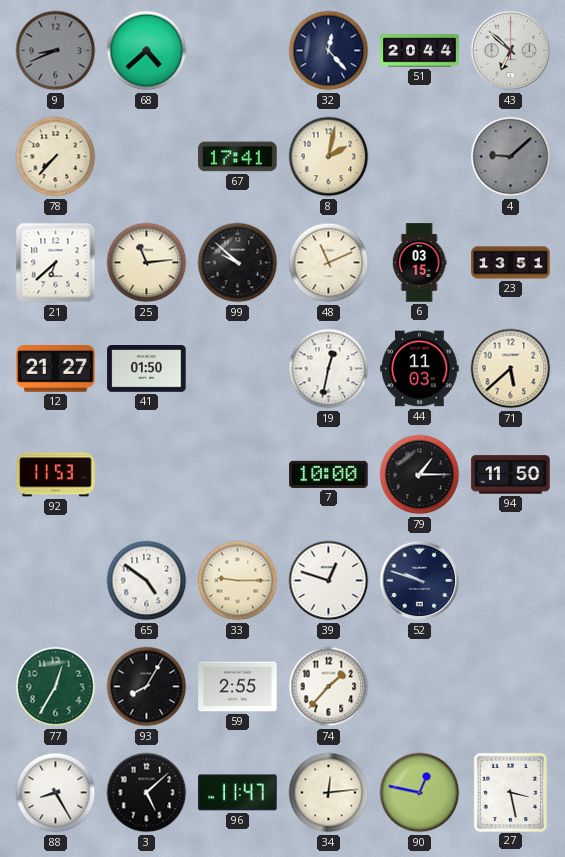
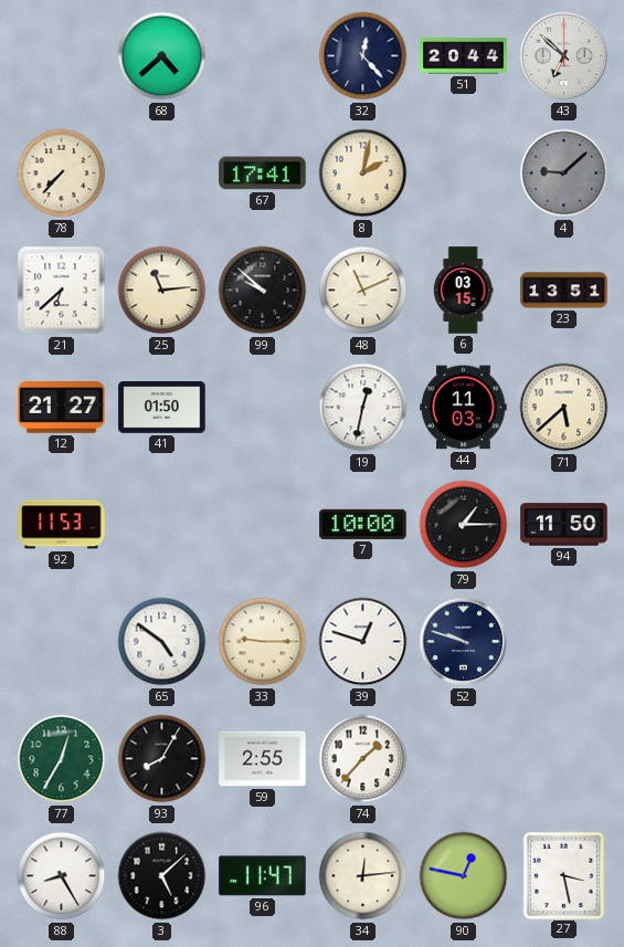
9: 8:41 -> none (56, 51)
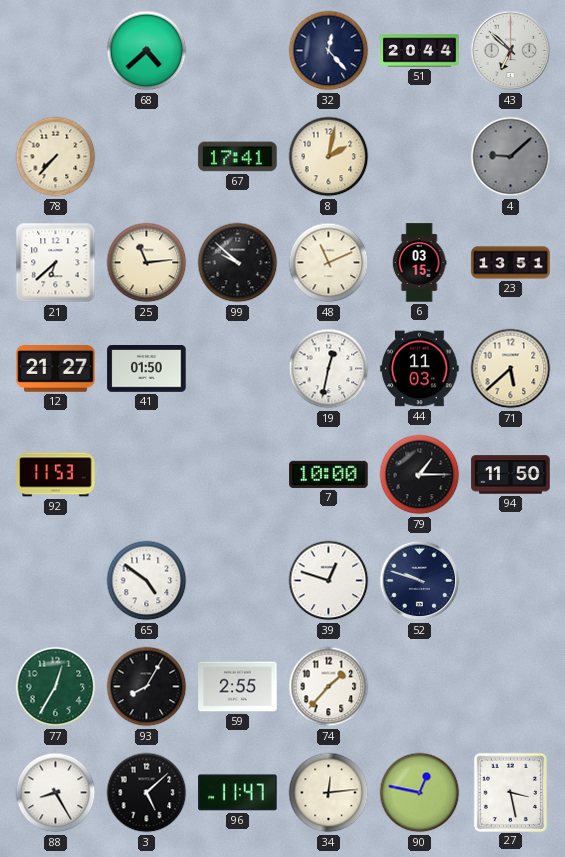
33: 9:15 -> none (263, 642)
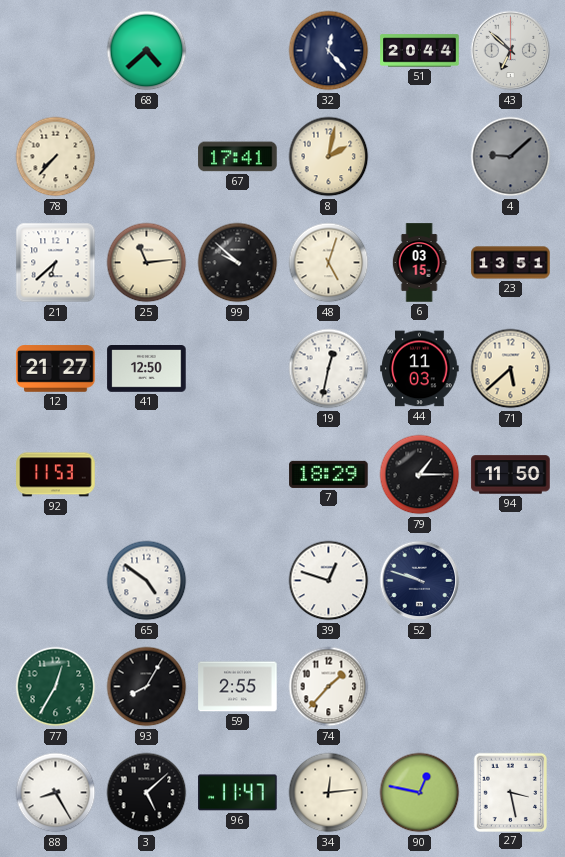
48: 11:11 -> 5:03 (329, 263)
41: 01:50 -> 12:50 (147, 369)
7: 10:00 -> 18:29 (329, 474)
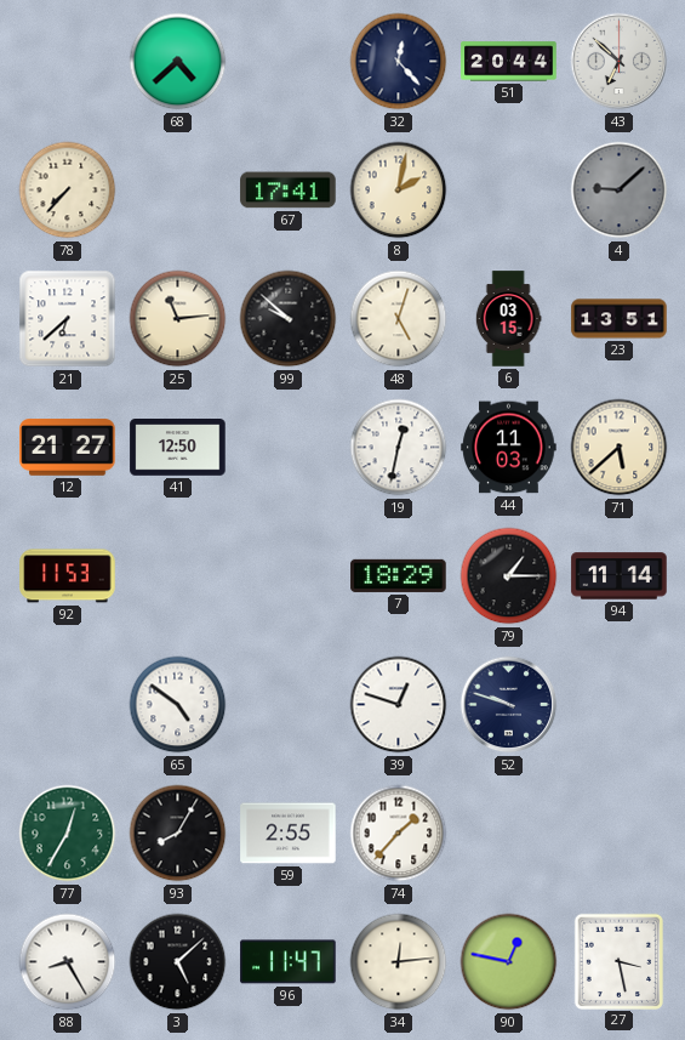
94: 11:50 -> 11:14 (620, 576)
